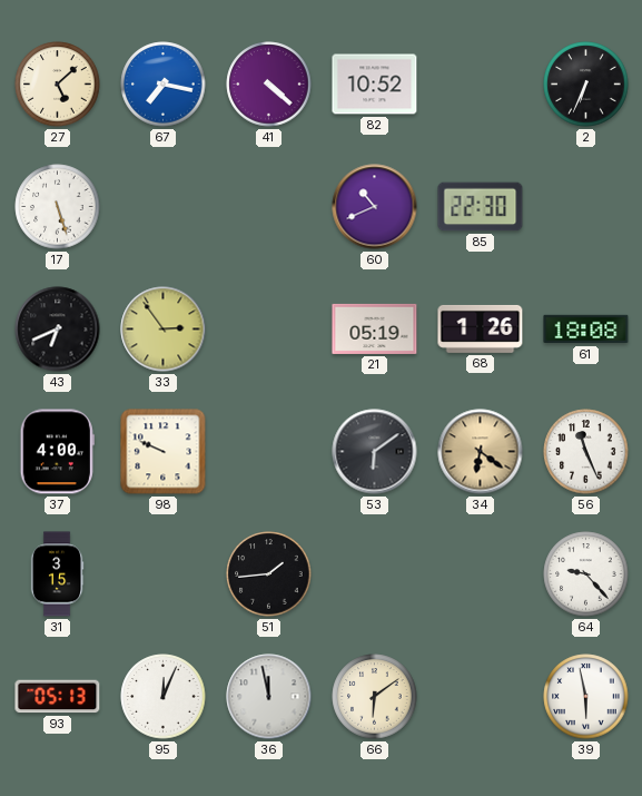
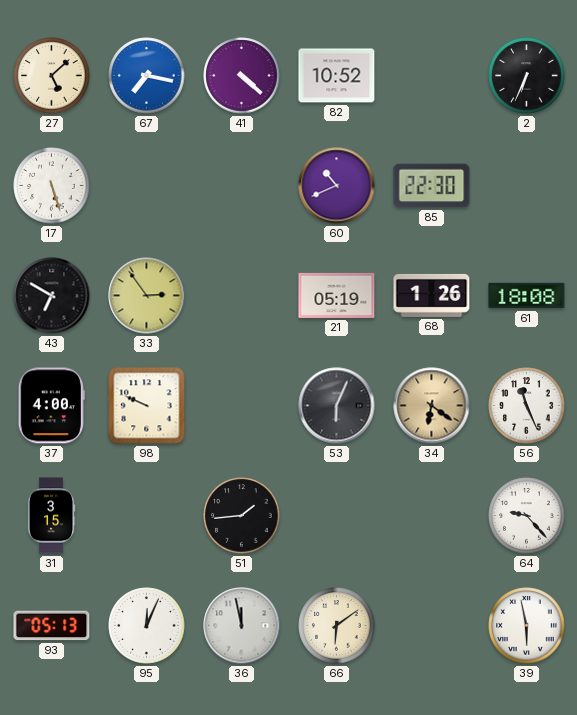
43: 6:41 -> 6:50 (52, 296)
53: 6:09 -> 6:04 (337, 406)
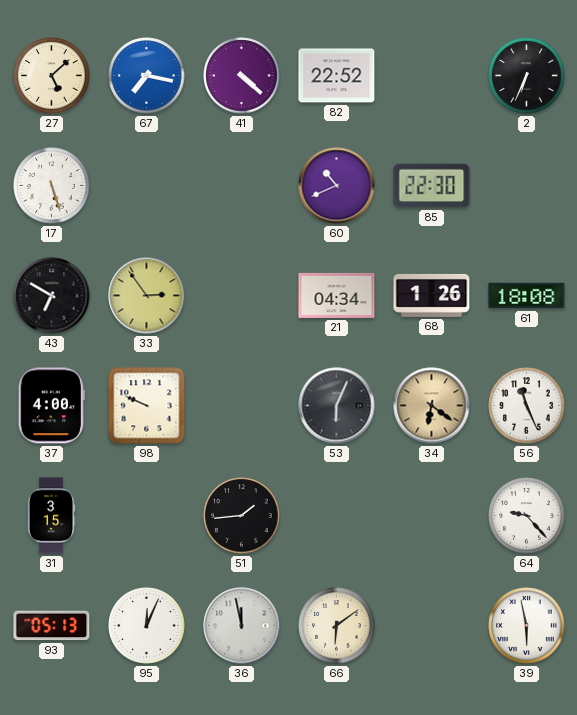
82: 10:52 -> 22:52 (337, 76)
21: 05:19 -> 04:34 (337, 295)
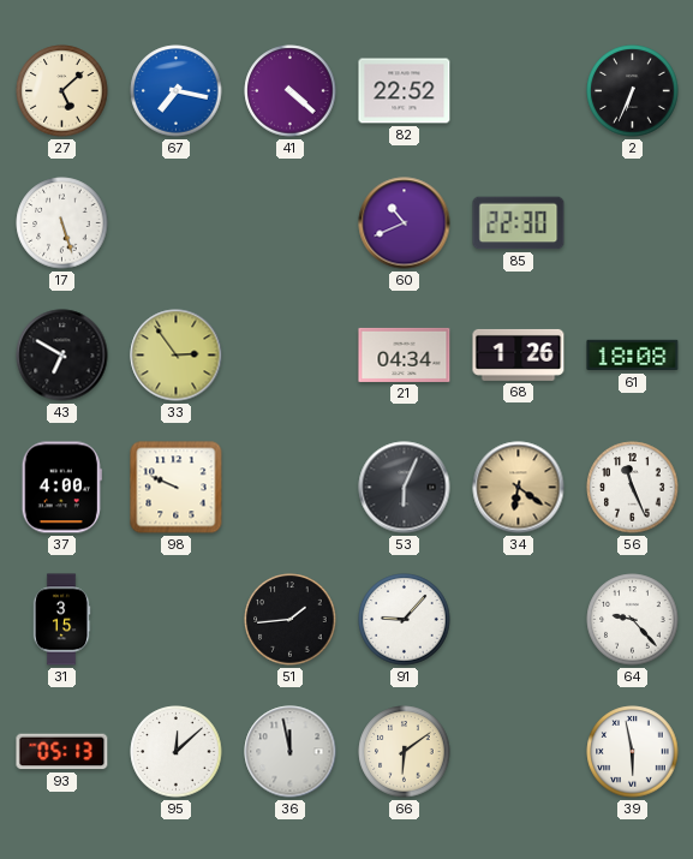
91: none -> 9:07 (405, 620)
95: 12:04 -> 12:08 (177, 752)
